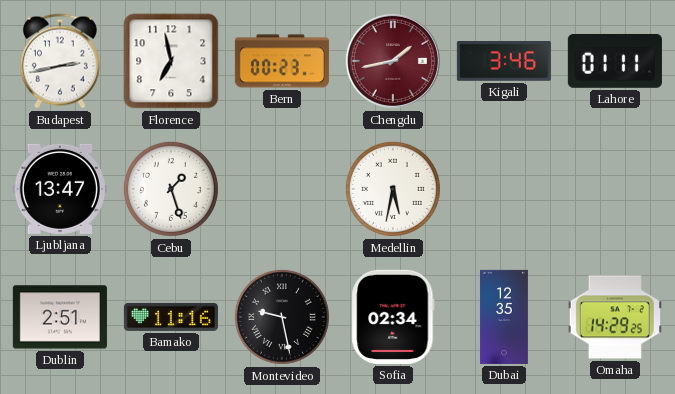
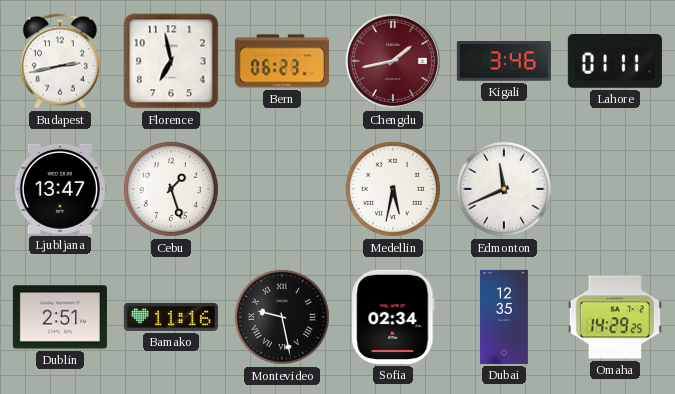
Bern: 00:23 -> 06:23 (282, 61)
Edmonton: none -> 11:41 (504, 189)
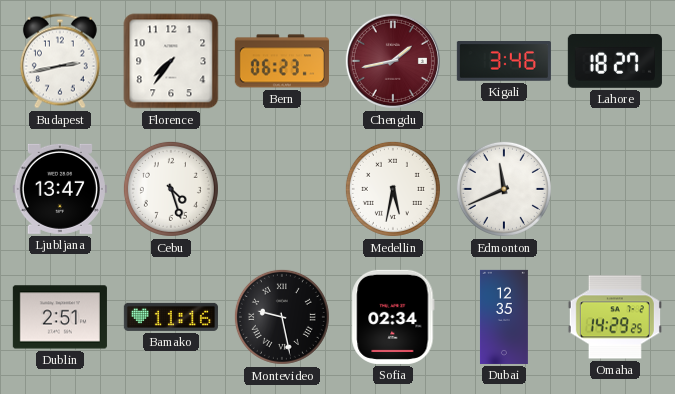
Florence: 6:58 -> 7:36 (171, 61)
Lahore: 01:11 -> 18:27 (615, 61)
Cebu: 1:27 -> 4:27 (171, 189)
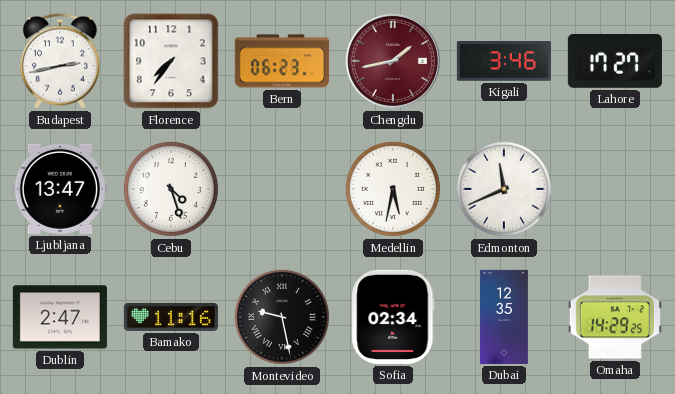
Lahore: 18:27 -> 17:27 (615, 61)
Dublin: 2:51 -> 2:47 (60, 317)
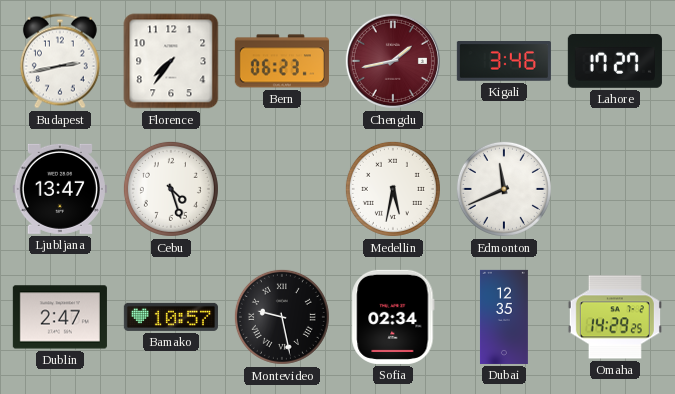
Bamako: 11:16 -> 10:57 (171, 317)
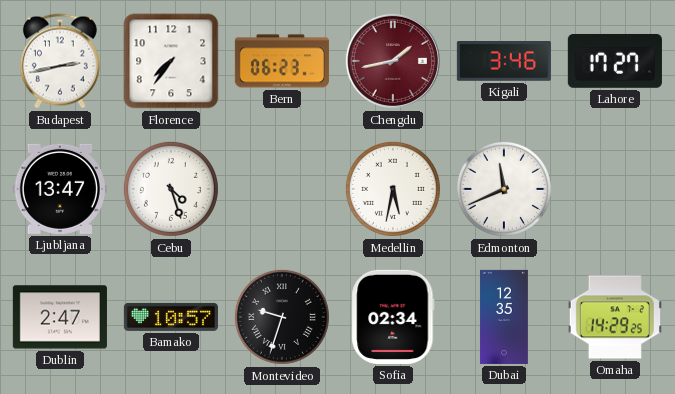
Montevideo: 9:28 -> 9:33 (282, 317)
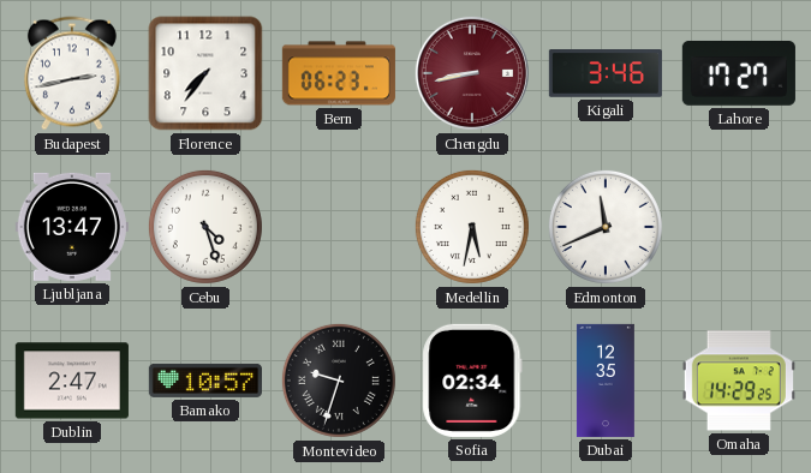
Chengdu: 1:43 -> 8:43 (472, 73)
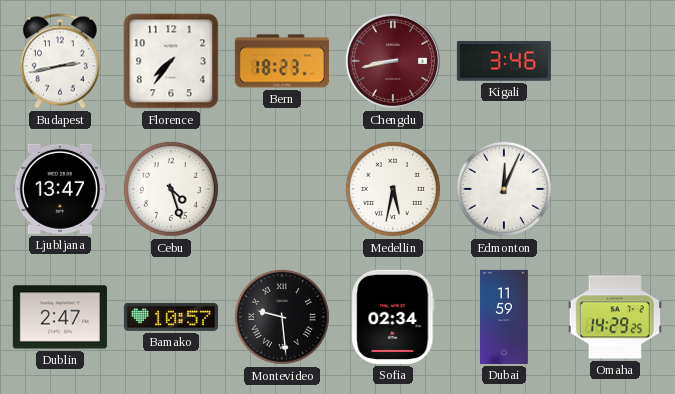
Bern: 06:23 -> 18:23 (282, 61)
Lahore: 17:27 -> none (739, 73)
Edmonton: 11:41 -> 12:04 (504, 189)
Montevideo: 9:33 -> 9:29 (282, 317)
Dubai: 12:35 -> 11:59 (504, 317)
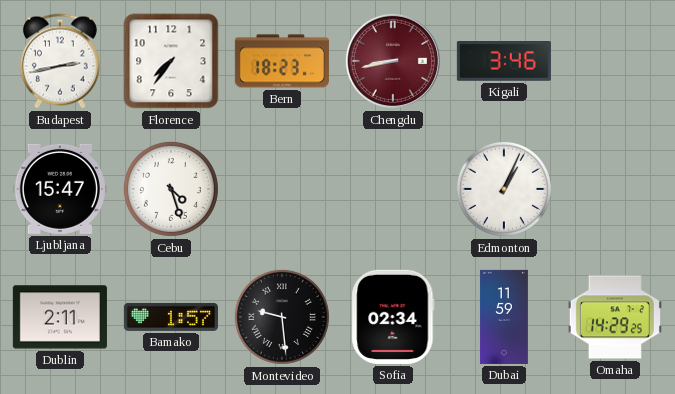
Ljubljana: 13:47 -> 15:47 (60, 189)
Medellin: 5:32 -> none (393, 189)
Edmonton: 12:04 -> 1:04 (504, 189)
Dublin: 2:47 -> 2:11 (60, 317)
Bamako: 10:57 -> 1:57 (171, 317)
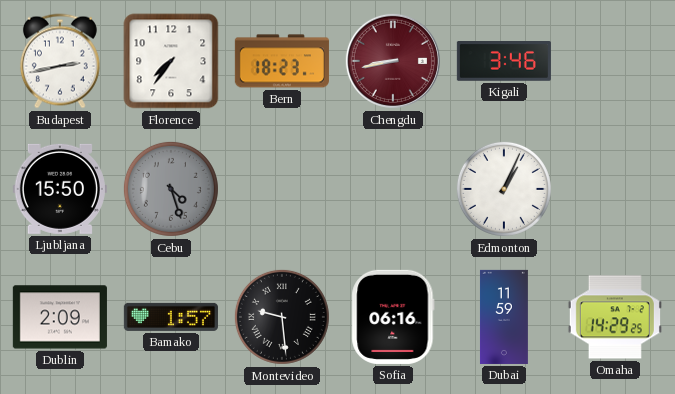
Ljubljana: 15:47 -> 15:50 (60, 189)
Cebu dial: white -> grey (171, 189)
Dublin: 2:11 -> 2:09 (60, 317)
Sofia: 02:34 -> 06:16 (393, 317)
